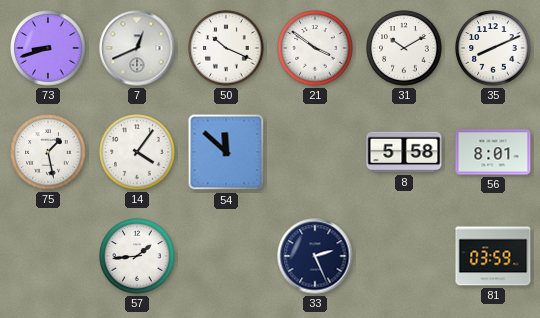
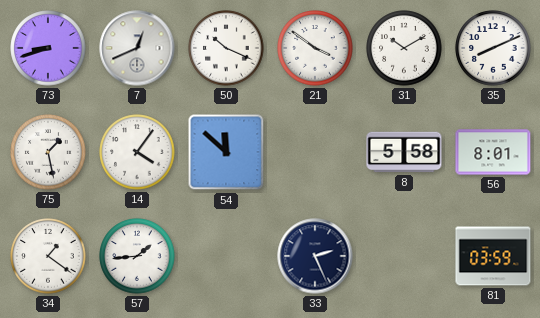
34: none -> 1:21 (48, 256)
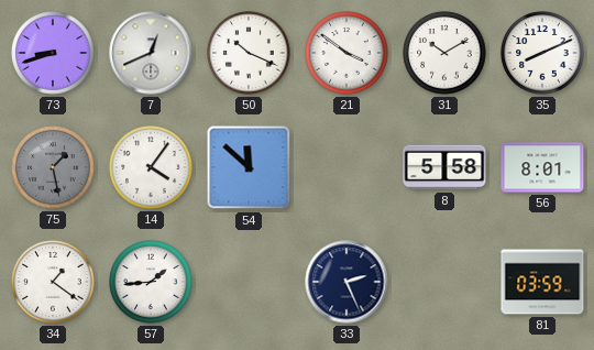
75 dial: white -> grey (53, 167)
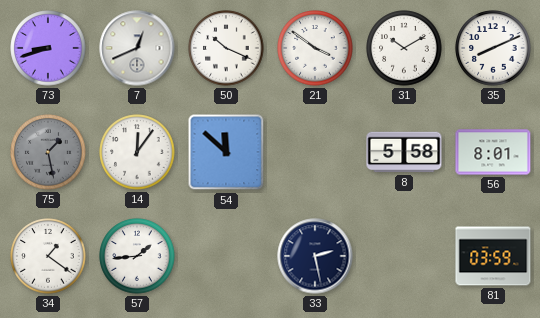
14: 4:06 -> 12:06 (137, 152)
33: 2:26 -> 2:28 (315, 256)
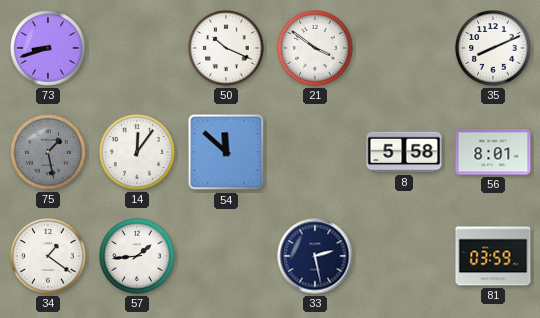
7: 12:41 -> none (137, 48)
31: 10:10 -> none (404, 48)
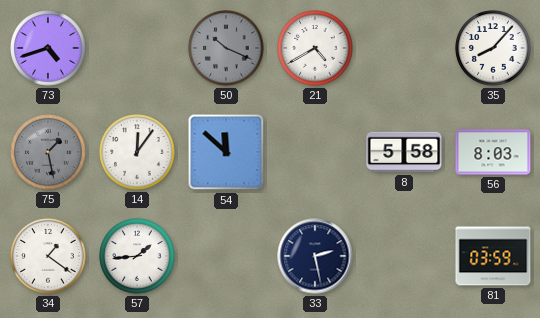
73: 8:42 -> 4:42 (48, 48)
50 dial: white -> grey (226, 48)
21: 3:51 -> 4:40 (315, 48)
35: 8:11 -> 8:07 (493, 48)
56: 8:01 -> 8:03 (493, 152)
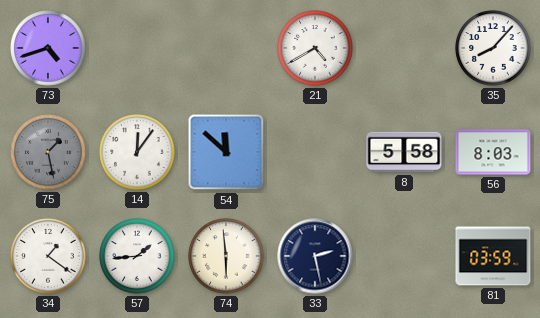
50: 10:19 -> none (226, 48)
74: none -> 5:59 (226, 256)
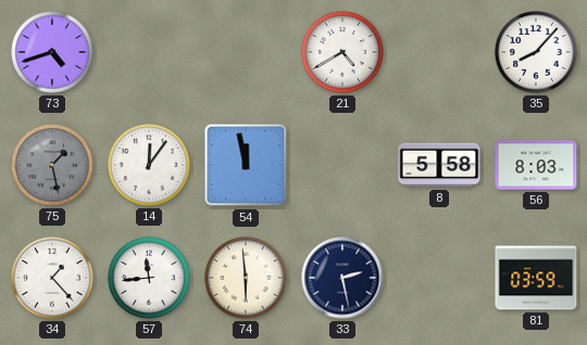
54: 11:52 -> 11:58 (246, 165)
34: 1:21 -> 1:23 (52, 278)
57: 1:44 -> 11:44 (149, 278)
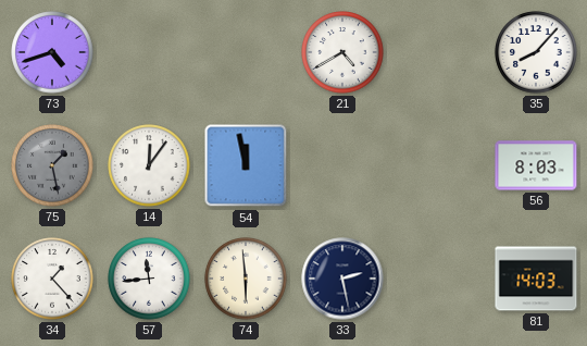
8: 5:58 -> none (439, 165)
81: 03:59 -> 14:03 (536, 279)
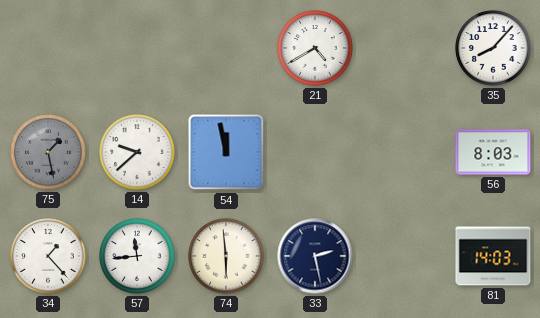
73: 4:42 -> none (52, 52)
14: 12:06 -> 9:38 (137, 152)
